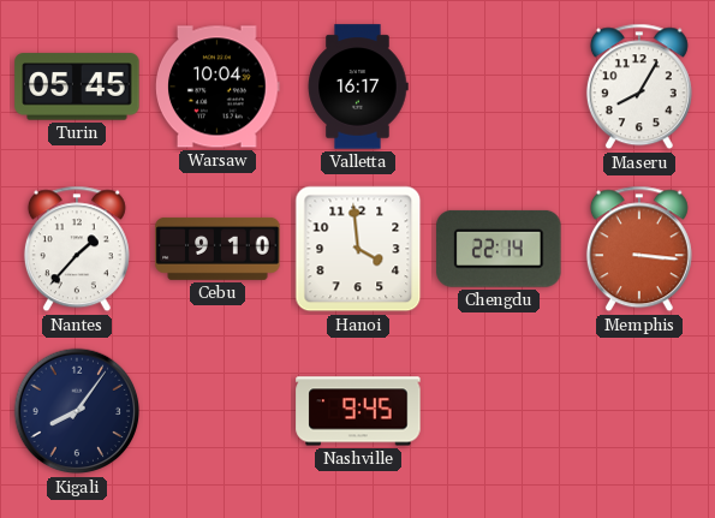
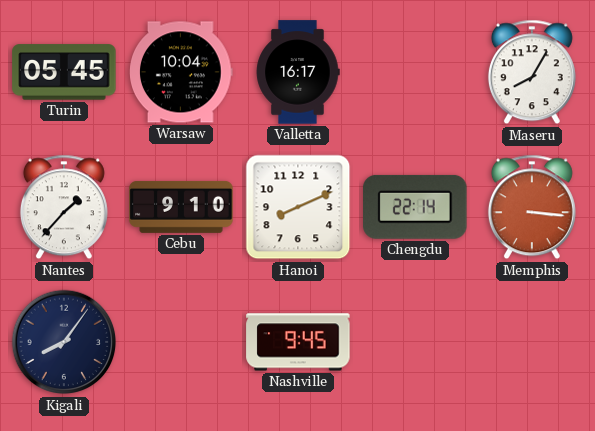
Hanoi: 3:59 -> 8:11 (298, 207)
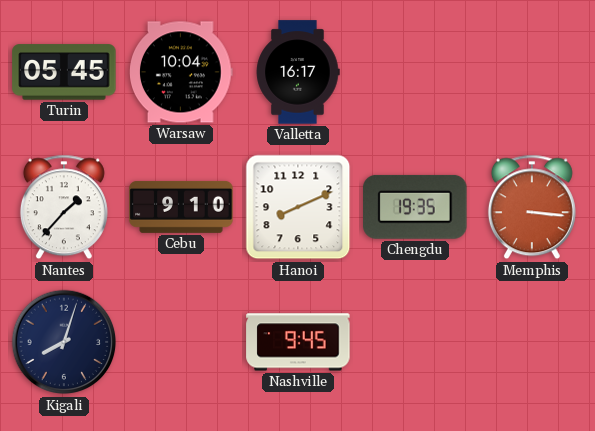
Maseru: 8:05 -> none (532, 72)
Chengdu: 22:14 -> 19:35 (415, 207)
Kigali: 8:06 -> 8:03 (64, 342)
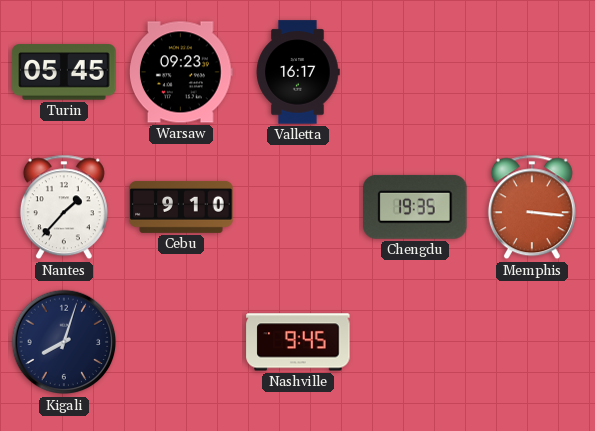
Warsaw: 10:04 -> 09:23 (182, 72)
Hanoi: 8:11 -> none (298, 207)
